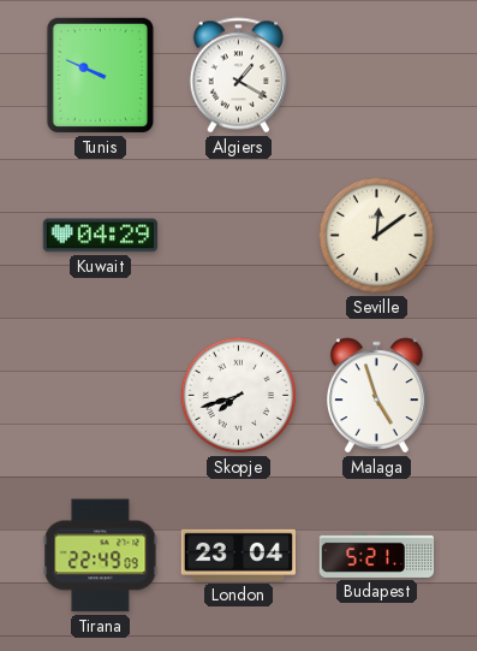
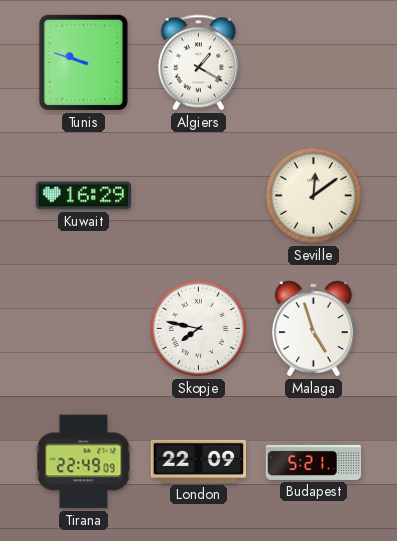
Tunis: 9:49 -> 9:48 (83, 62)
Kuwait: 04:29 -> 16:29 (84, 196)
Skopje: 7:42 -> 7:47 (198, 328)
London: 23:04 -> 22:09 (198, 461)
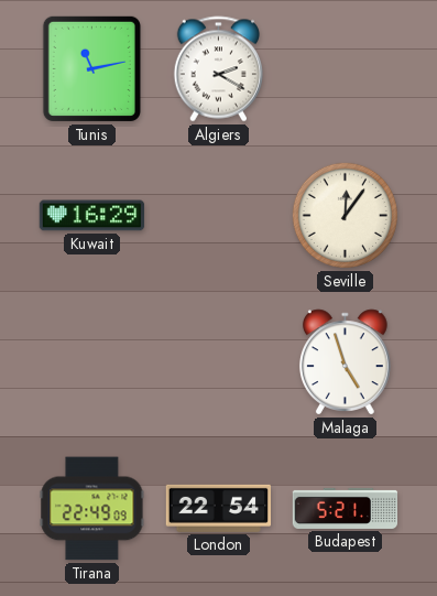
Tunis: 9:48 -> 11:13 (91, 68)
Algiers: 1:20 -> 2:20 (218, 69)
Seville: 12:09 -> 12:06 (345, 215)
Skopje: 7:47 -> none (198, 328)
London: 22:09 -> 22:54 (218, 508)
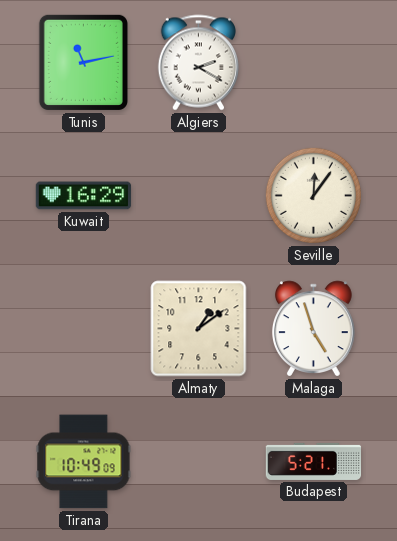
Almaty: none -> 1:09 (199, 329)
Tirana: 22:49 -> 10:49 (84, 462)
London: 22:54 -> none (218, 508)
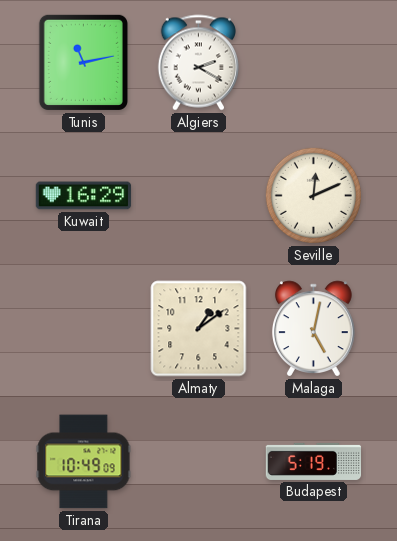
Seville: 12:06 -> 12:11 (313, 195)
Malaga: 4:57 -> 5:02 (313, 329)
Budapest: 5:21 -> 5:19 (314, 461)
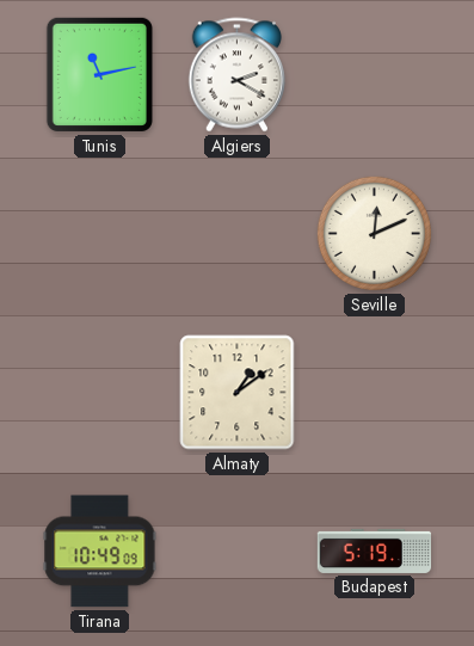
Kuwait: 16:29 -> none (84, 196)
Malaga: 5:02 -> none (313, 329)
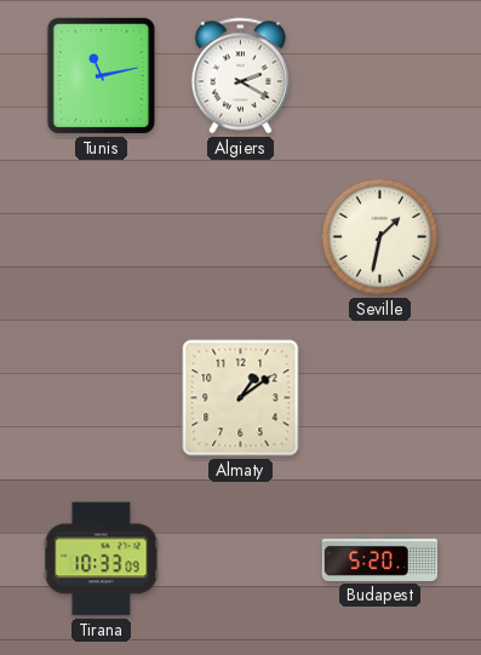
Seville: 12:11 -> 1:32 (379, 236)
Tirana: 10:49 -> 10:33 (102, 559)
Budapest: 5:19 -> 5:20 (380, 558)
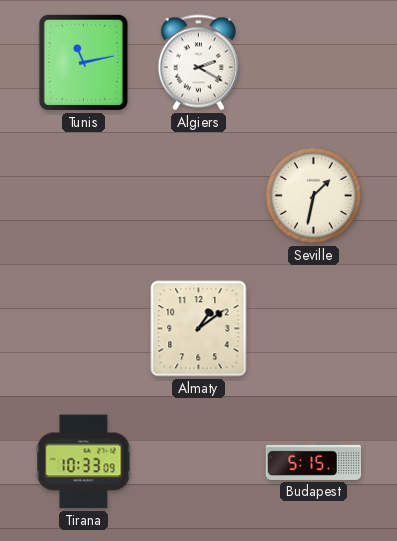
Budapest: 5:20 -> 5:15 (314, 461)
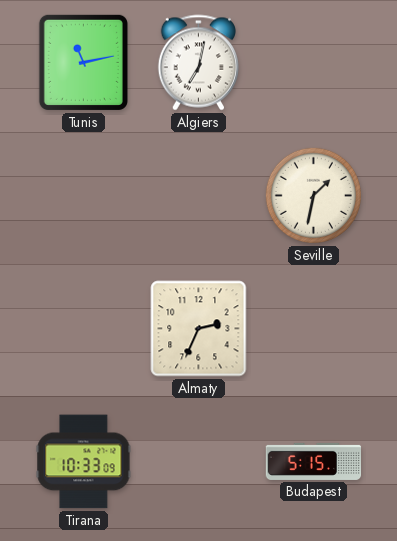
Algiers: 2:20 -> 7:02 (198, 63)
Almaty: 1:09 -> 2:34 (199, 329)
